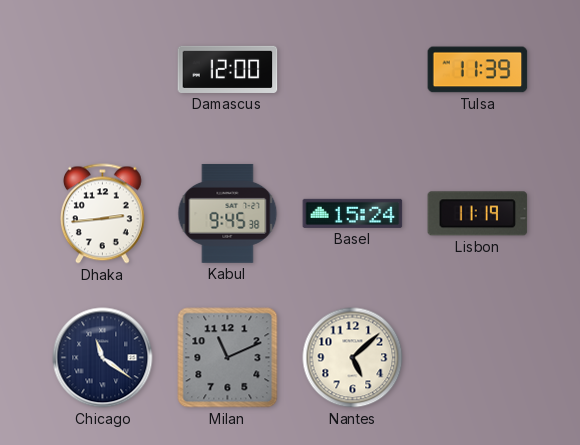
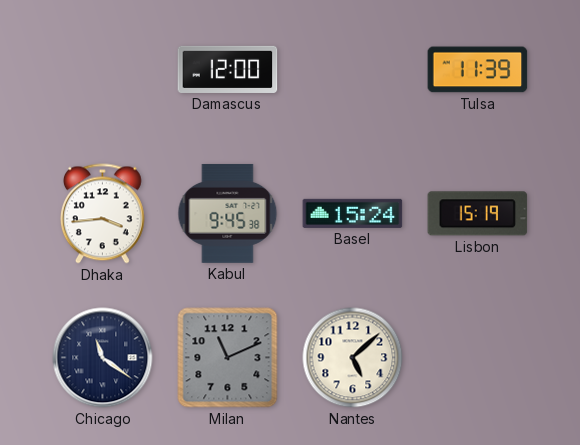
Dhaka: 2:44 -> 3:44 (102, 214)
Lisbon: 11:19 -> 15:19 (478, 214)
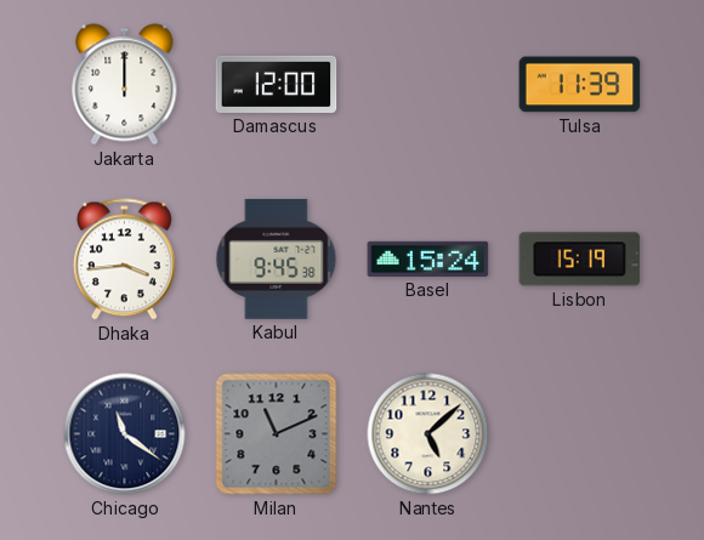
Jakarta: none -> 12:00 (125, 85)
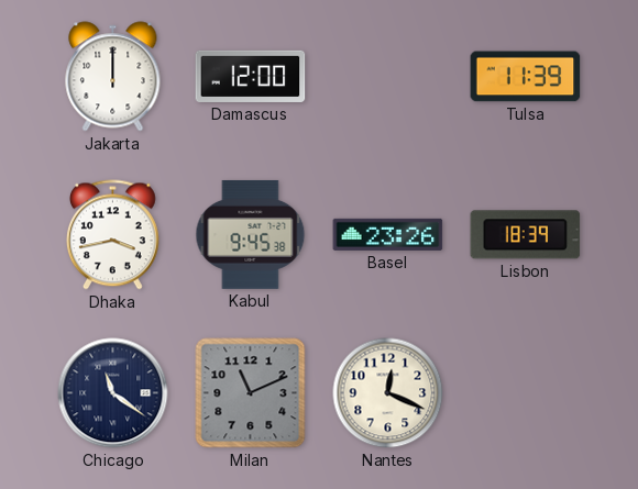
Dhaka: 3:44 -> 3:43 (112, 235)
Basel: 15:24 -> 23:26 (388, 234)
Lisbon: 15:19 -> 18:39 (526, 235)
Nantes: 5:08 -> 12:19 (388, 393)
